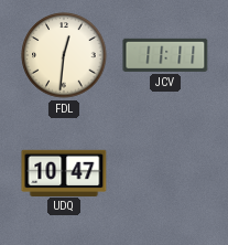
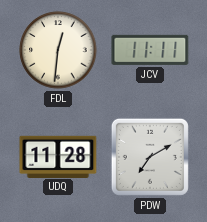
UDQ: 10:47 -> 11:28 (58, 156)
PDW: none -> 7:10 (150, 157)
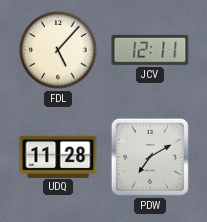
FDL: 12:31 -> 5:07 (58, 50)
JCV: 11:11 -> 12:11 (150, 50)
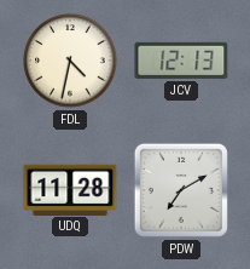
FDL: 5:07 -> 4:32 (70, 61)
JCV: 12:11 -> 12:13 (181, 61)
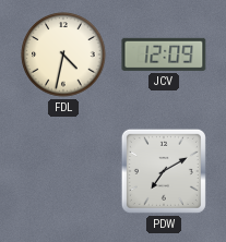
JCV: 12:13 -> 12:09 (164, 55)
UDQ: 11:28 -> none (70, 189)
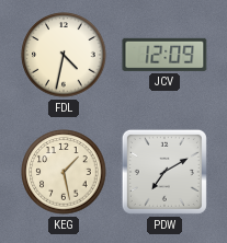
KEG: none -> 1:28 (64, 172)
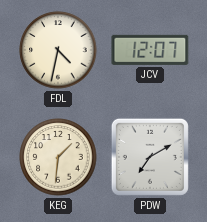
JCV: 12:09 -> 12:07 (150, 50)
KEG: 1:28 -> 1:31 (58, 157)
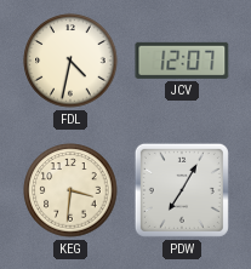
KEG: 1:31 -> 3:31 (70, 190)
PDW: 7:10 -> 7:05 (182, 190)
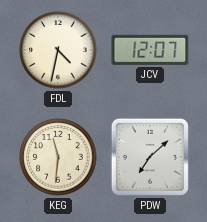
KEG: 3:31 -> 11:31 (58, 157)
PDW: 7:05 -> 7:08 (150, 157)
